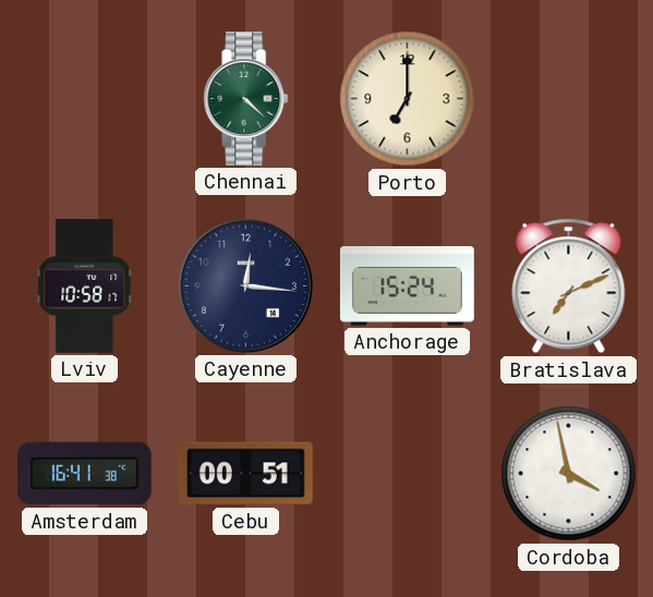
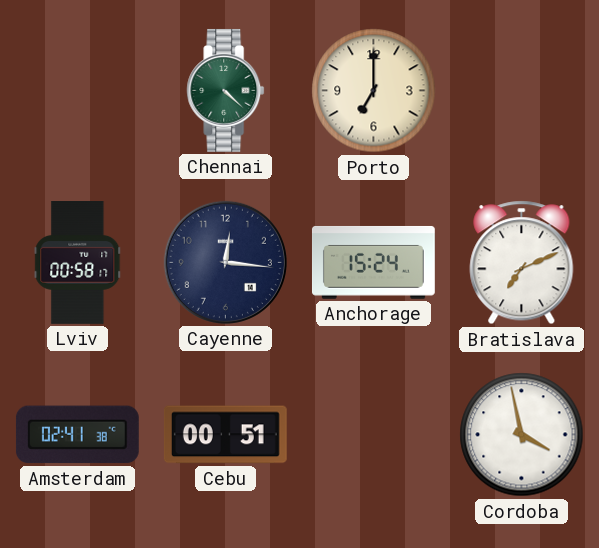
Lviv: 10:58 -> 00:58 (78, 263)
Amsterdam: 16:41 -> 02:41 (77, 435)
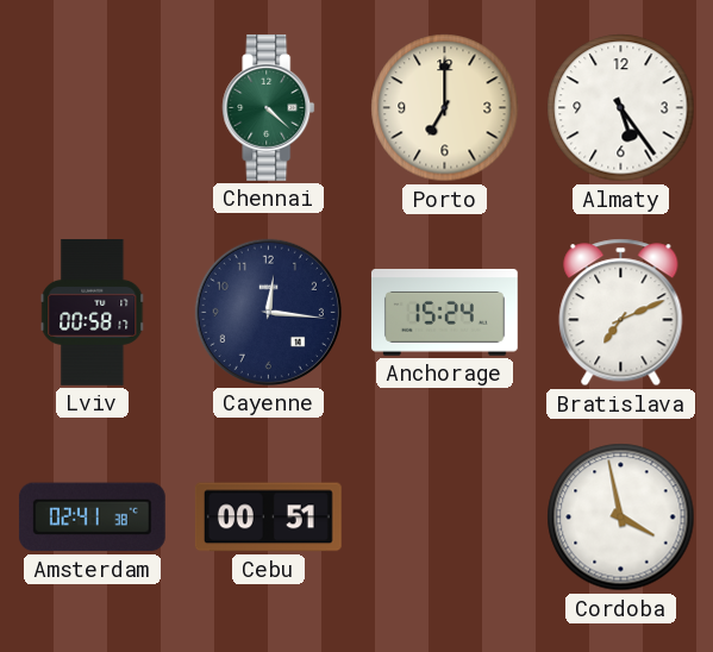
Almaty: none -> 5:24 (621, 108)
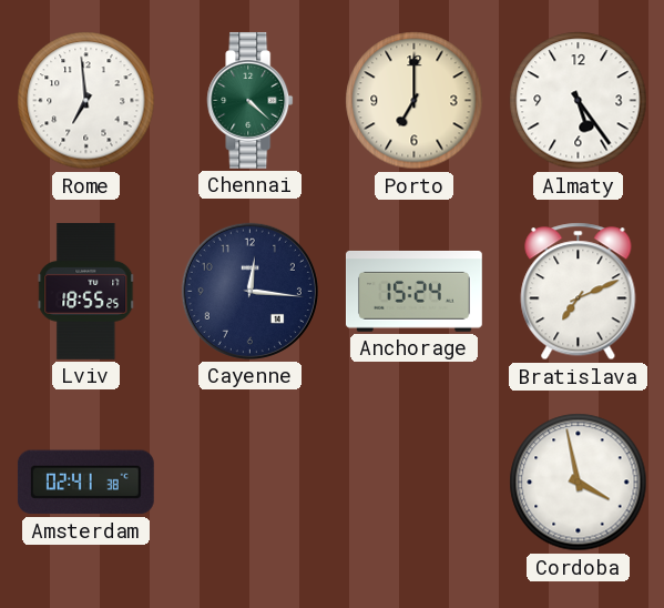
Rome: none -> 6:59 (86, 101)
Lviv: 00:58 -> 18:55 (86, 292)
Cebu: 00:51 -> none (268, 518)
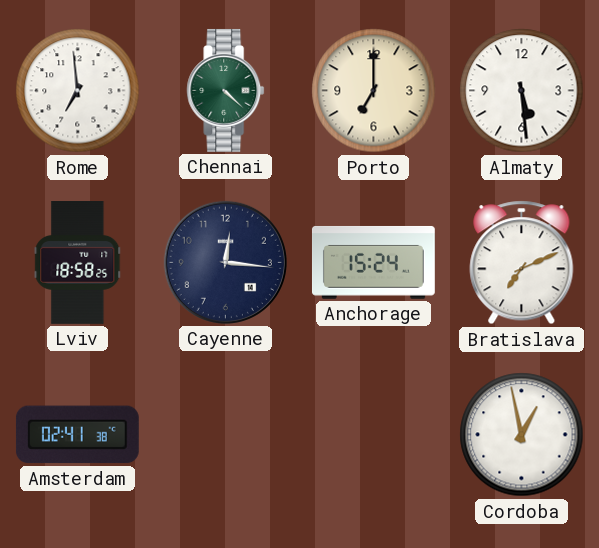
Almaty: 5:24 -> 5:29 (522, 91)
Lviv: 18:55 -> 18:58 (78, 263)
Cordoba: 3:58 -> 12:58 (522, 435)
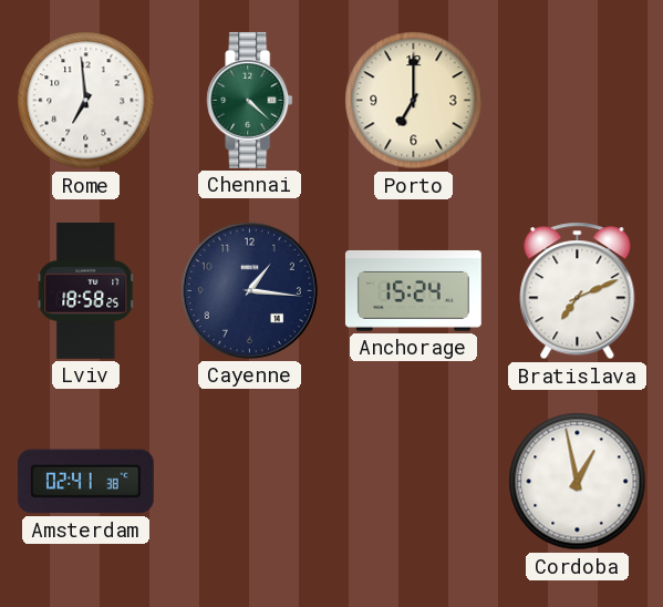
Almaty: 5:29 -> none (522, 91)
Cayenne: 12:16 -> 1:16 (249, 290)
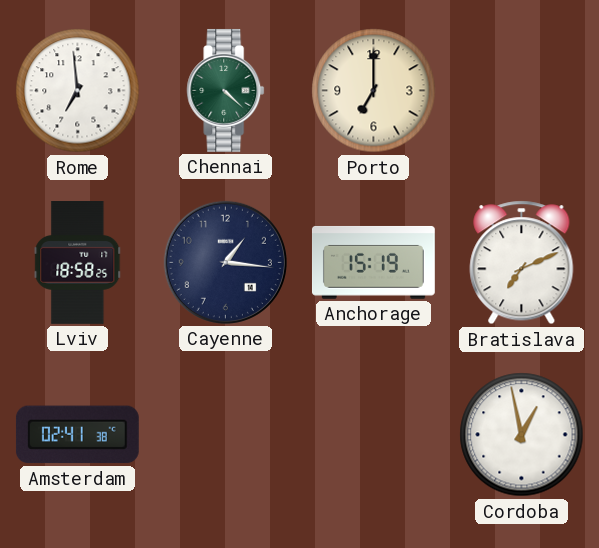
Anchorage: 15:24 -> 15:19 (373, 262)
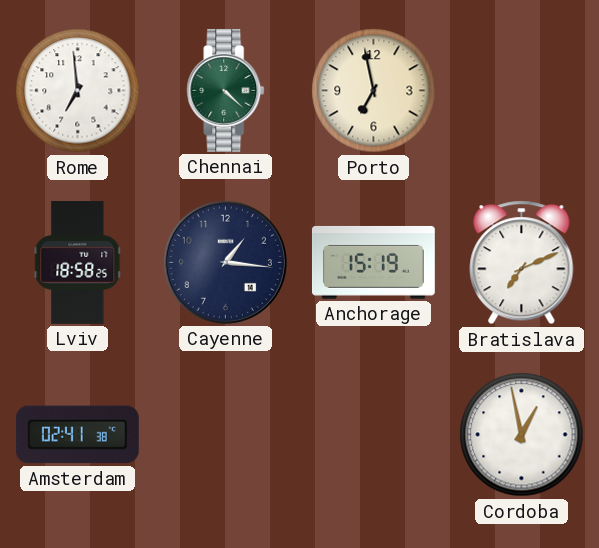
Porto: 7:00 -> 6:58 (374, 91)
